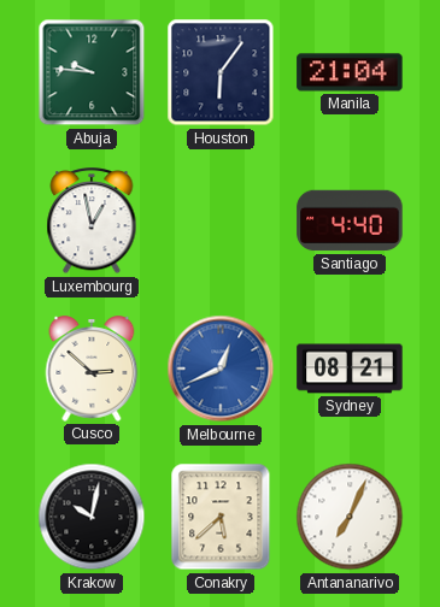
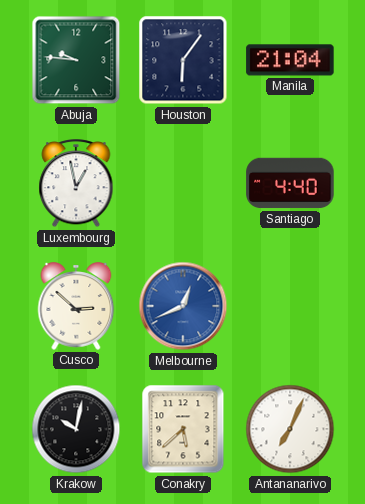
Sydney: 08:21 -> none (350, 369)
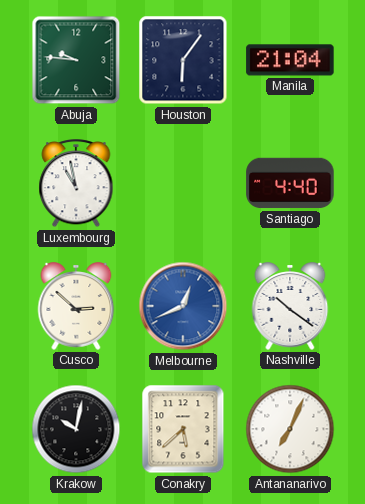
Luxembourg: 12:58 -> 10:58 (76, 184)
Nashville: none -> 10:21 (290, 306)
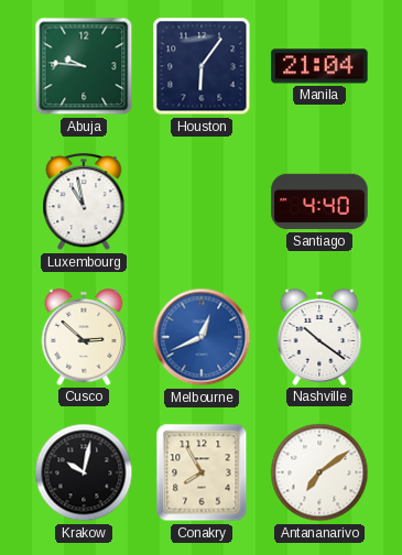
Conakry: 5:38 -> 7:55 (202, 472)
Antananarivo: 7:04 -> 7:09 (319, 472)
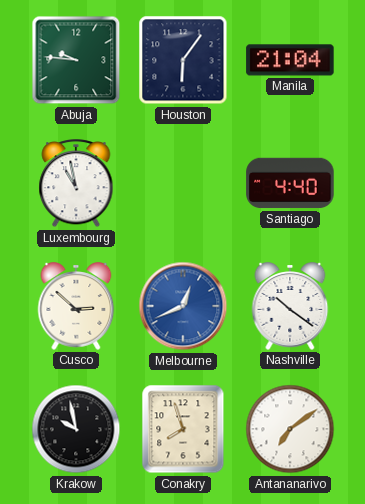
Krakow: 10:02 -> 9:58 (76, 429)
Conakry: 7:55 -> 7:57 (183, 429)
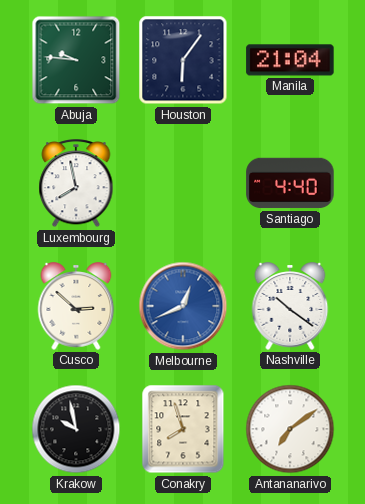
Luxembourg: 10:58 -> 7:58 (76, 184)
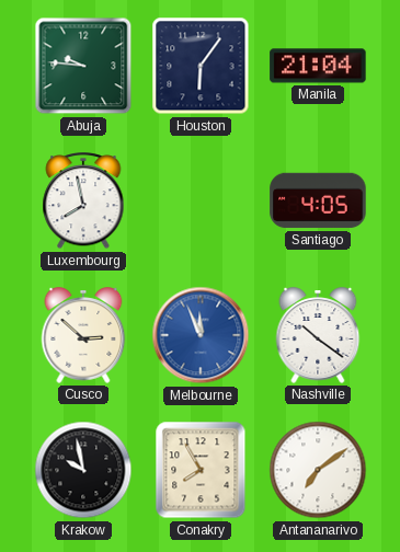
Santiago: 4:40 -> 4:05 (318, 200)
Melbourne: 12:41 -> 11:56 (201, 335)
Conakry: 7:57 -> 7:55 (201, 470)
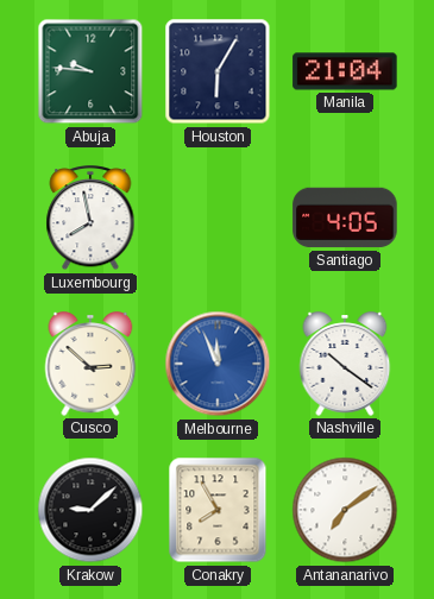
Houston: 6:06 -> 6:05 (218, 71)
Krakow: 9:58 -> 9:08 (90, 510)
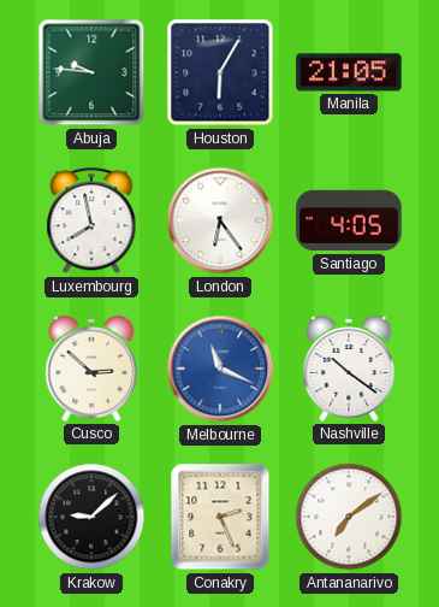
Manila: 21:04 -> 21:05 (349, 72)
London: none -> 6:24 (220, 220)
Melbourne: 11:56 -> 11:19 (220, 369)
Conakry: 7:55 -> 2:26 (220, 517)
